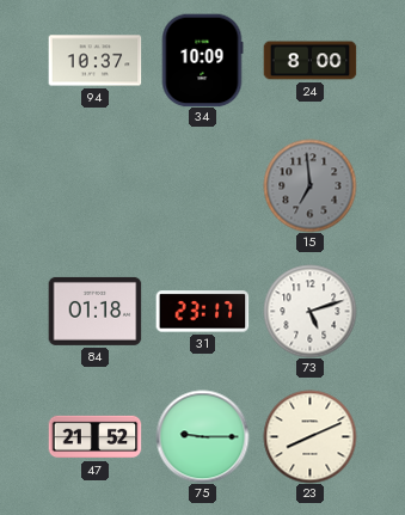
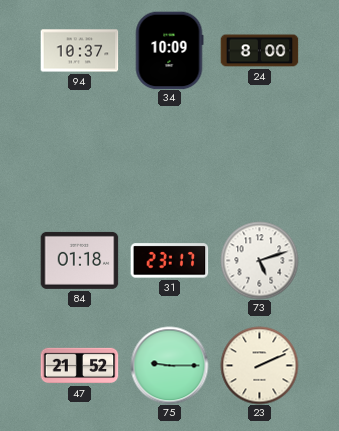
15: 6:59 -> none (309, 185)
23: 8:11 -> 2:11 (259, 365)
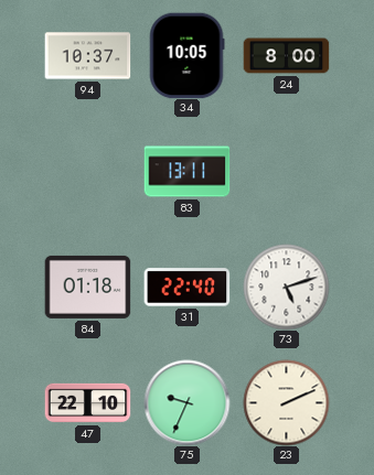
34: 10:09 -> 10:05 (186, 55)
83: none -> 13:11 (186, 172)
31: 23:17 -> 22:40 (186, 288)
47: 21:52 -> 22:10 (87, 403)
75: 9:15 -> 9:34 (186, 402)
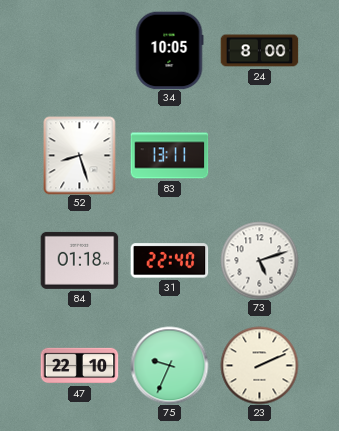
94: 10:37 -> none (87, 56)
52: none -> 8:27 (80, 155)
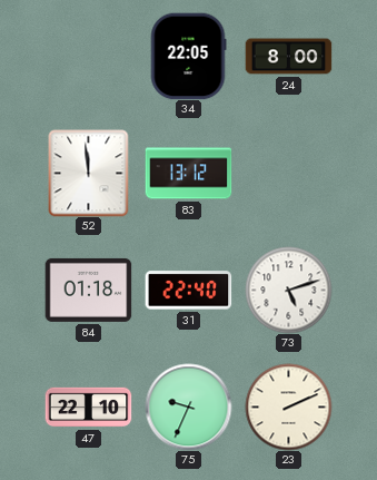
34: 10:05 -> 22:05 (188, 56)
52: 8:27 -> 11:59 (89, 173)
83: 13:11 -> 13:12 (188, 174)
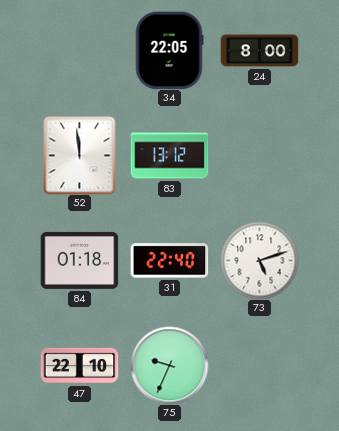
23: 2:11 -> none (288, 406)
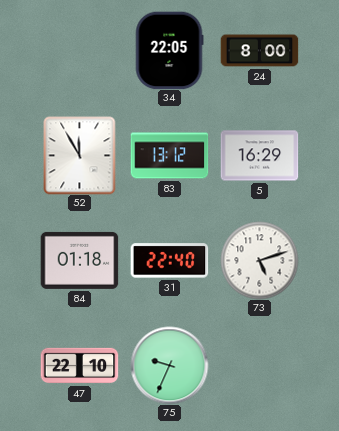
52: 11:59 -> 11:55 (80, 155)
5: none -> 16:29 (259, 156)
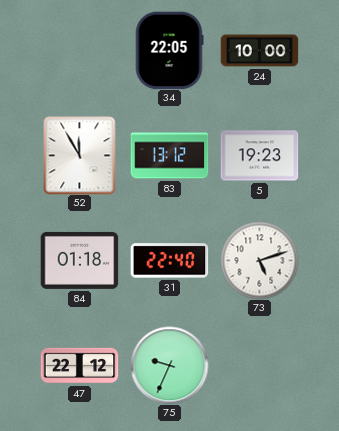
24: 8:00 -> 10:00 (259, 51)
5: 16:29 -> 19:23 (259, 156)
47: 22:10 -> 22:12 (79, 366)
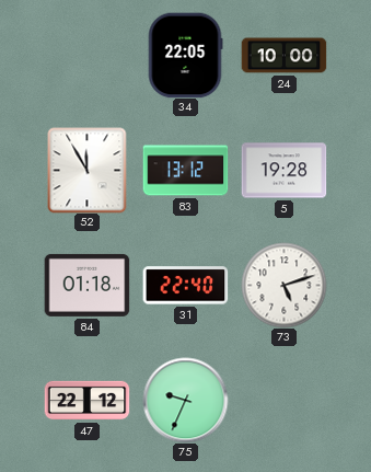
5: 19:23 -> 19:28 (283, 171)
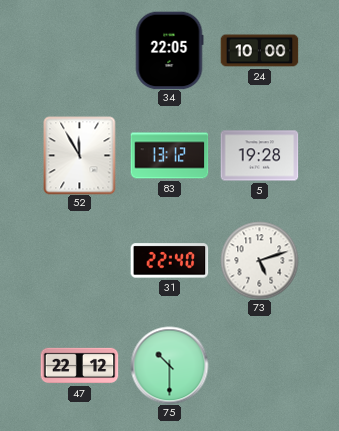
84: 01:18 -> none (86, 285)
75: 9:34 -> 10:30 (169, 365)
